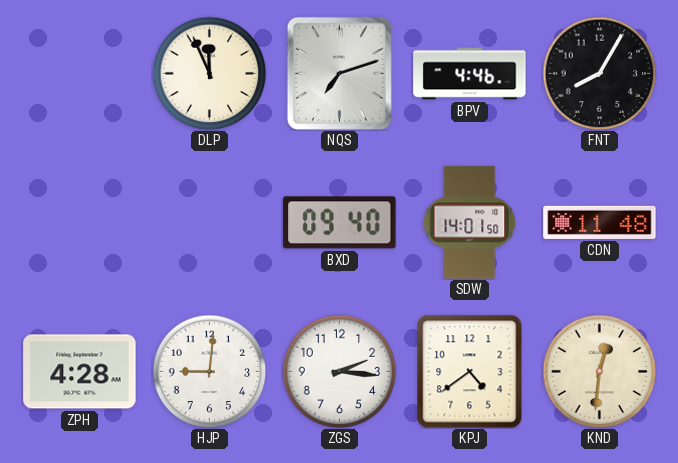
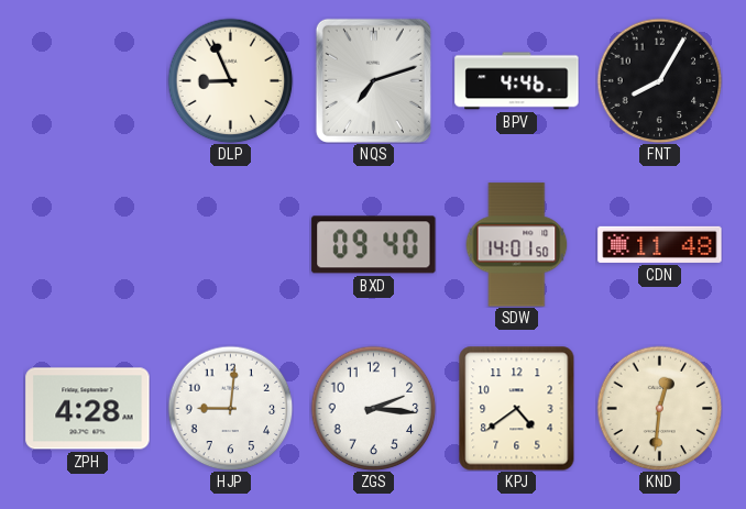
DLP: 11:56 -> 8:56 (230, 80)
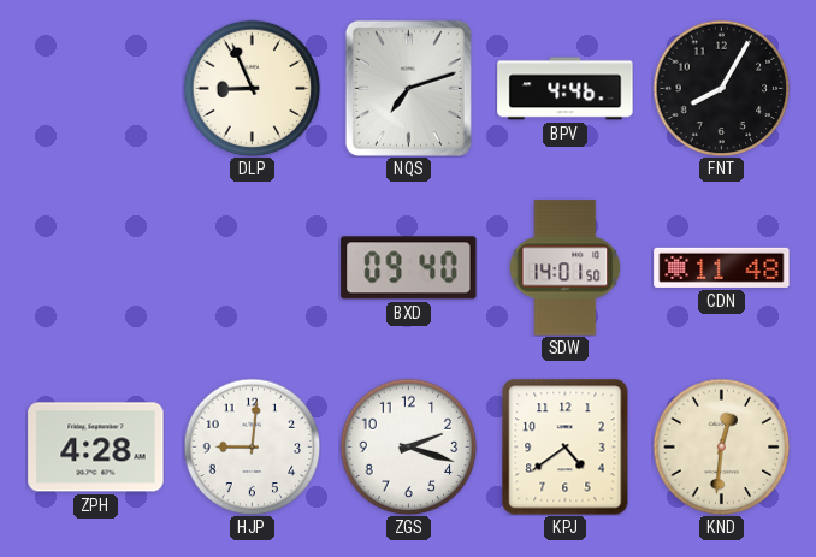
ZGS: 2:16 -> 2:18 (408, 446)
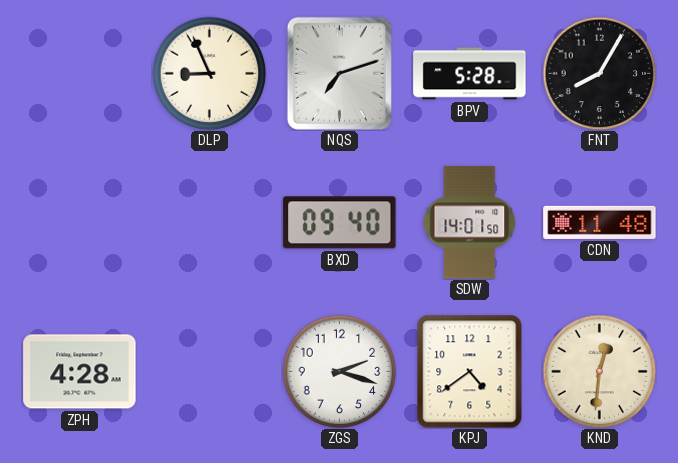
BPV: 4:46 -> 5:28 (470, 74)
HJP: 9:01 -> none (252, 446)
